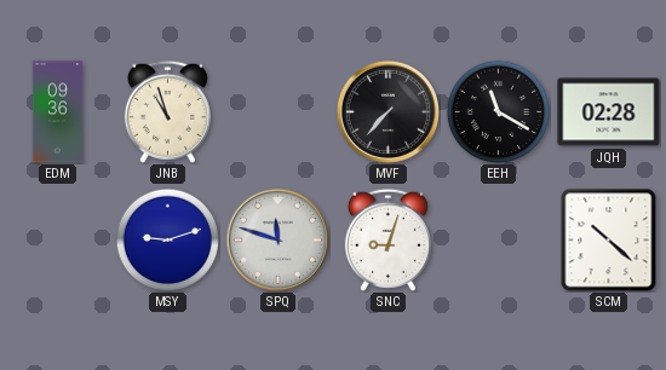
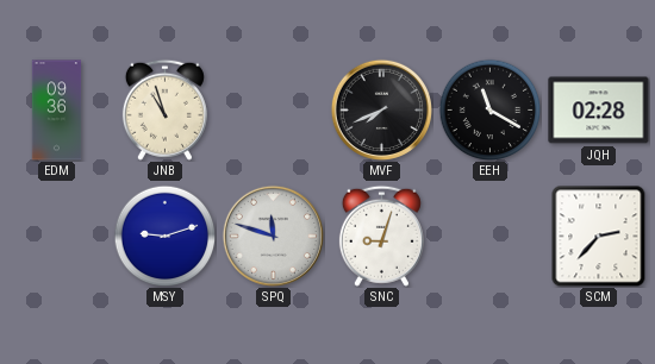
MVF: 7:37 -> 7:41 (381, 109)
SCM: 10:22 -> 2:37 (599, 236)
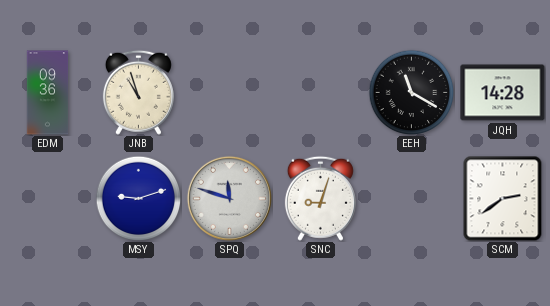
MVF: 7:41 -> none (381, 109)
JQH: 02:28 -> 14:28 (503, 93)
SCM: 2:37 -> 2:39 (503, 198)
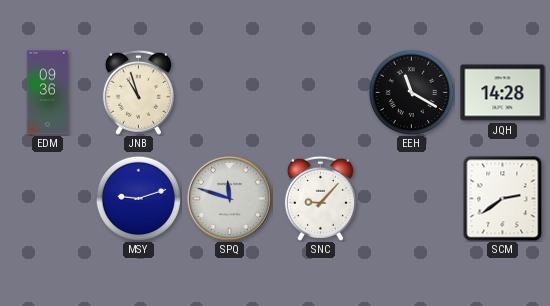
SNC: 9:03 -> 9:07 (320, 198)
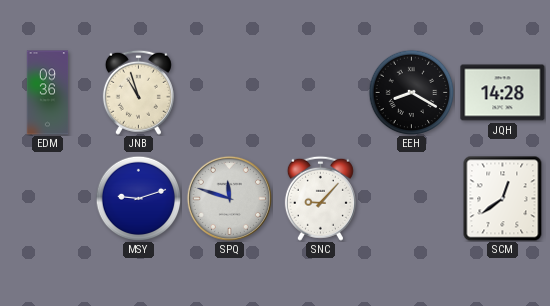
EEH: 11:20 -> 8:20 (411, 92)
SCM: 2:39 -> 12:39 (503, 198)
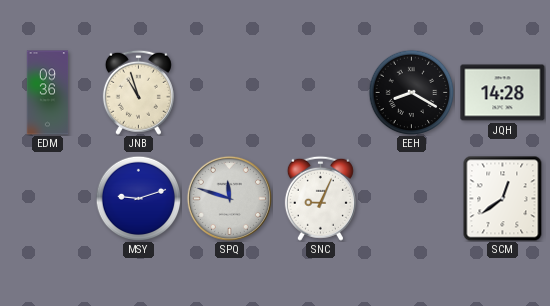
SNC: 9:07 -> 9:04 (320, 198)
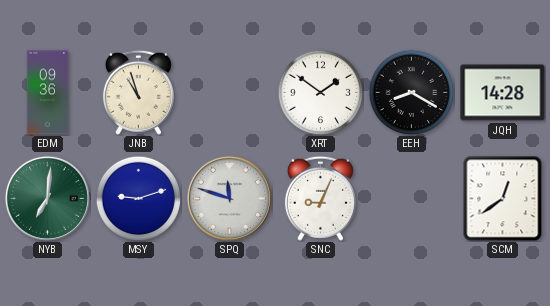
XRT: none -> 1:51 (320, 92)
NYB: none -> 7:01 (47, 198)
